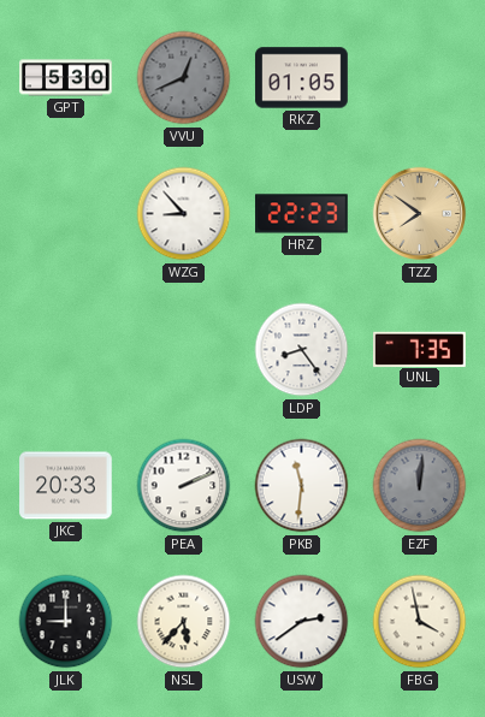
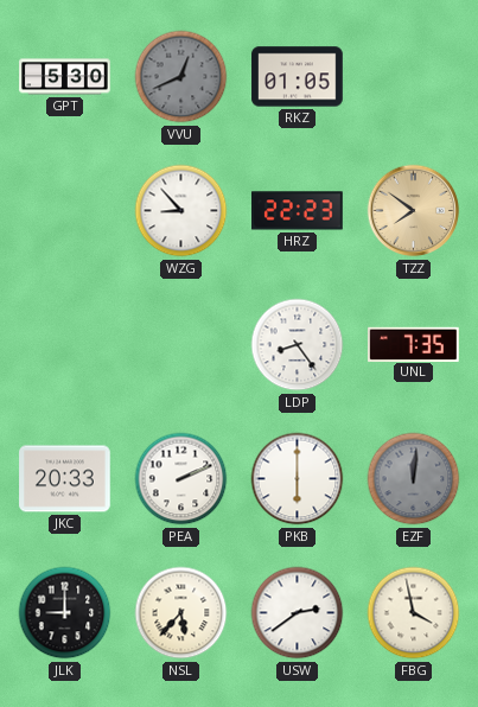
PKB: 11:31 -> 6:00 (298, 479)
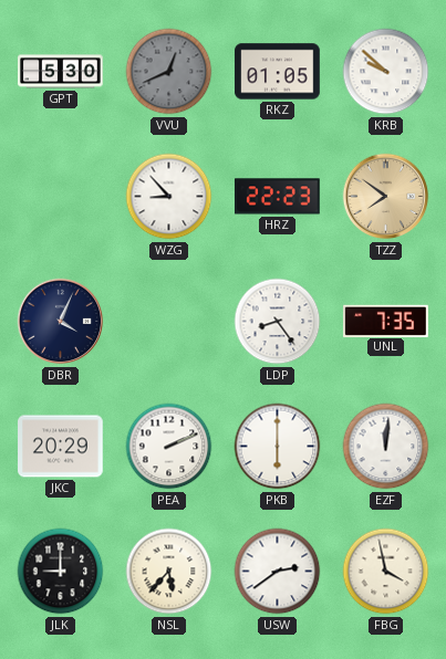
KRB: none -> 9:52 (386, 72)
DBR: none -> 4:04 (61, 322)
JKC: 20:33 -> 20:29 (61, 447)
EZF dial: grey -> white (386, 447)
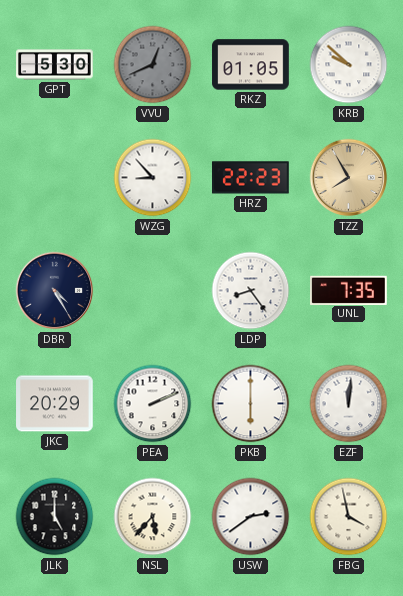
TZZ: 7:51 -> 7:55 (349, 178)
DBR: 4:04 -> 4:25 (55, 291)
JLK: 9:00 -> 5:00 (55, 517)
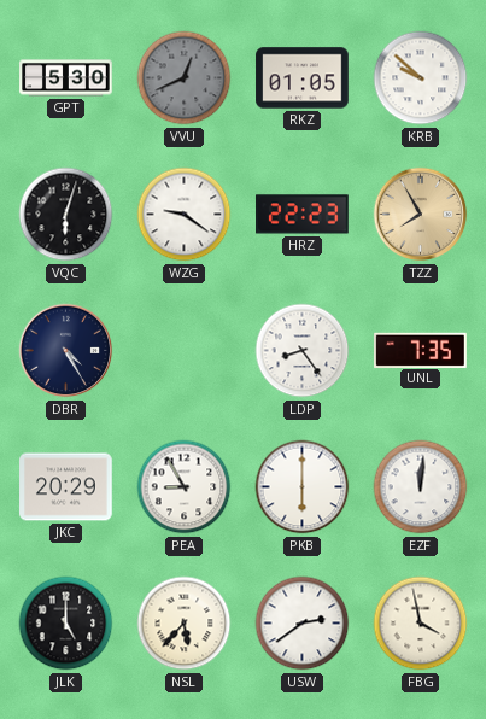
VQC: none -> 6:03 (66, 215)
WZG: 8:53 -> 9:21 (185, 215)
PEA: 2:11 -> 8:55 (185, 487)
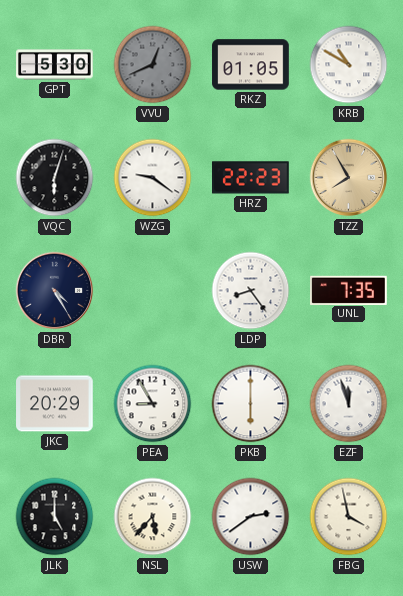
KRB: 9:52 -> 10:50 (349, 65)
EZF: 12:01 -> 11:57 (349, 404)
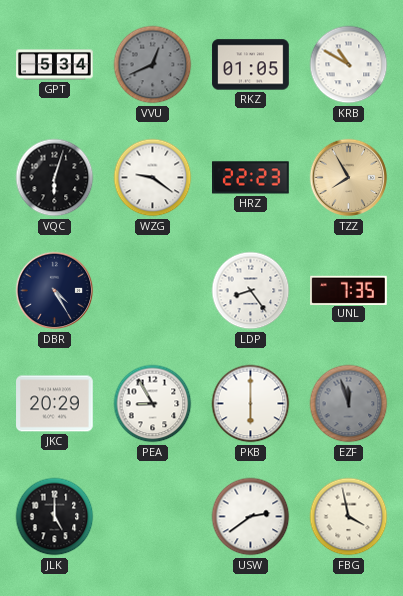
GPT: 5:30 -> 5:34 (55, 65)
EZF dial: white -> grey (349, 404)
NSL: 5:37 -> none (153, 517)
